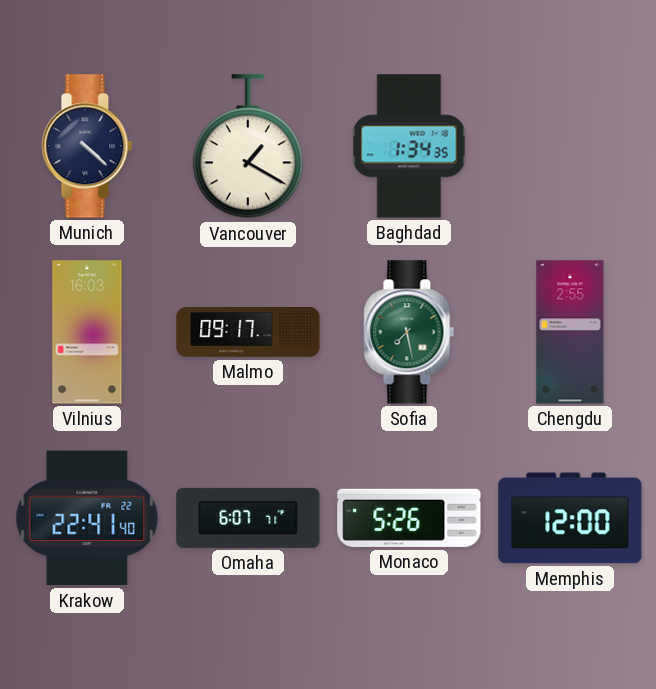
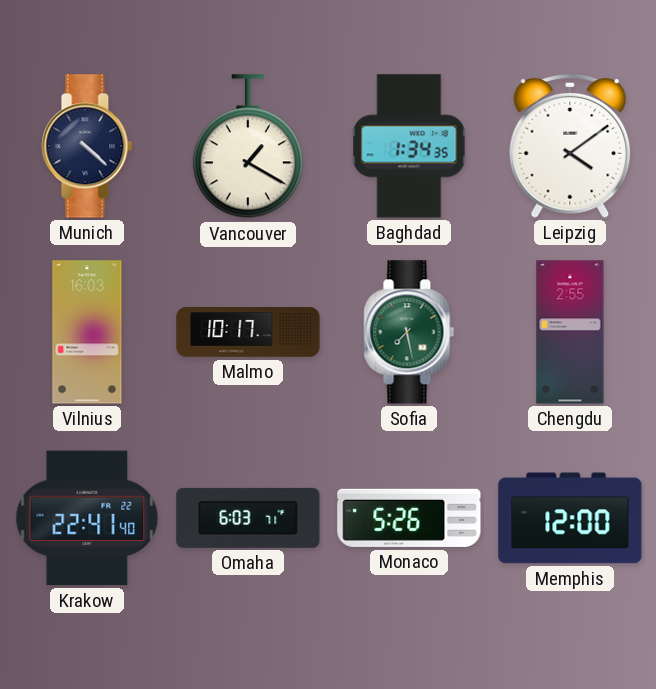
Leipzig: none -> 4:09 (570, 146)
Malmo: 09:17 -> 10:17 (248, 332)
Omaha: 6:07 -> 6:03 (248, 518)
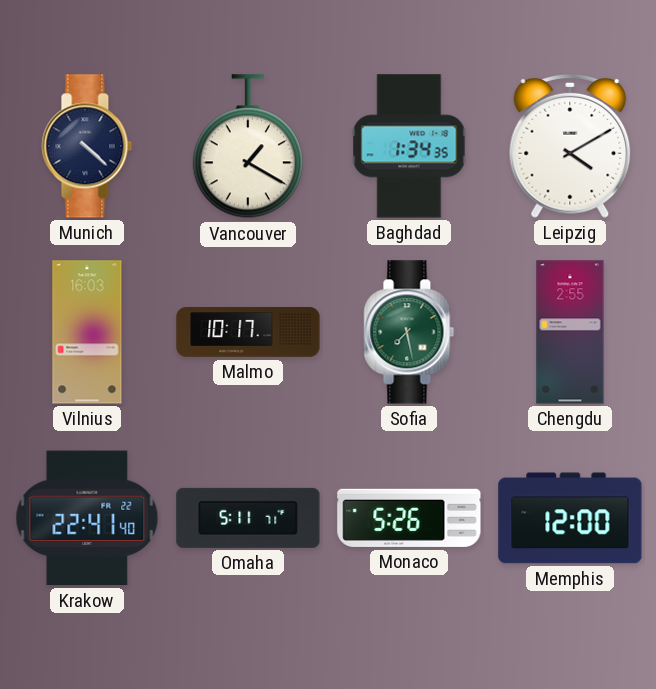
Leipzig: 4:09 -> 4:10 (570, 146)
Omaha: 6:03 -> 5:11 (248, 518)
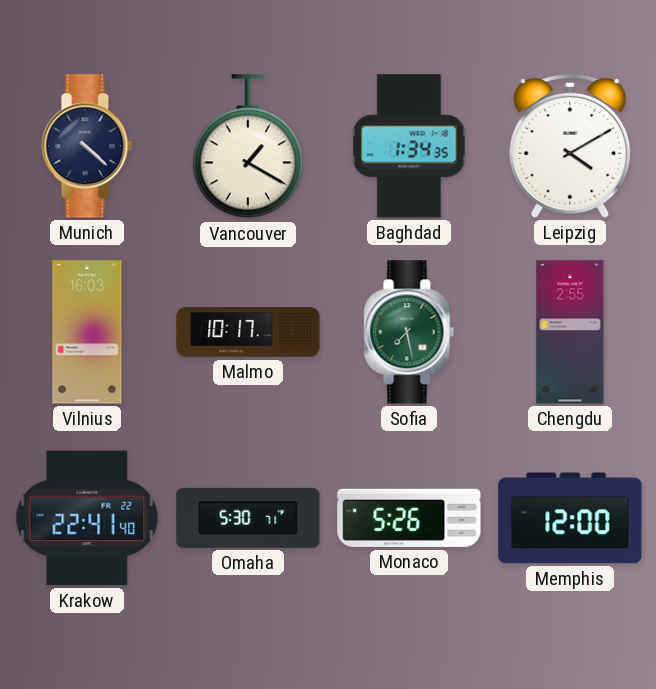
Omaha: 5:11 -> 5:30 (248, 518)
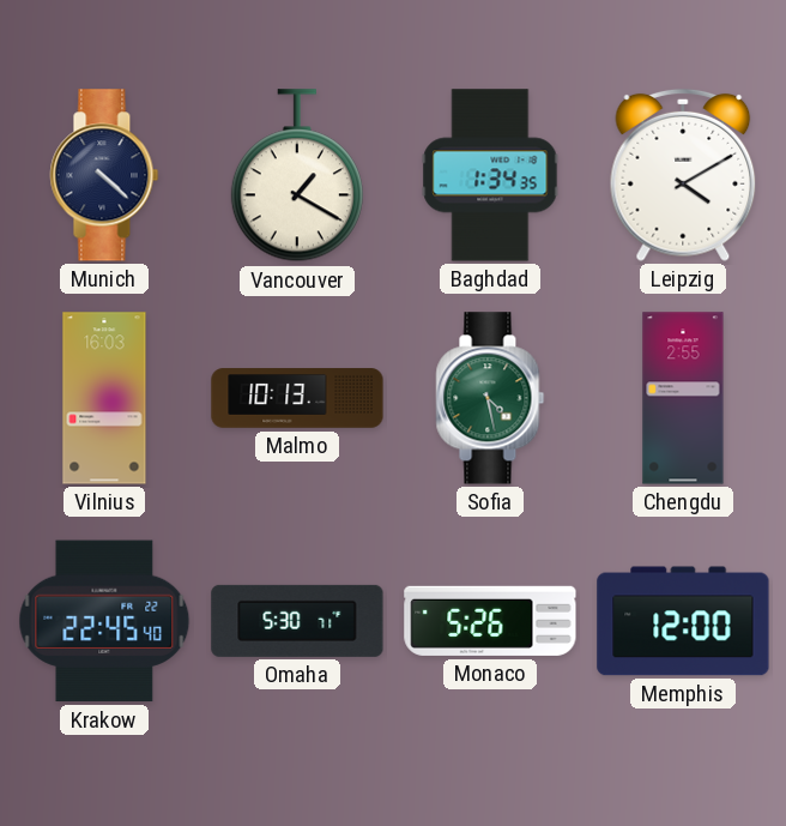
Malmo: 10:17 -> 10:13 (297, 398)
Sofia: 7:28 -> 4:28 (490, 398)
Krakow: 22:41 -> 22:45 (104, 621)
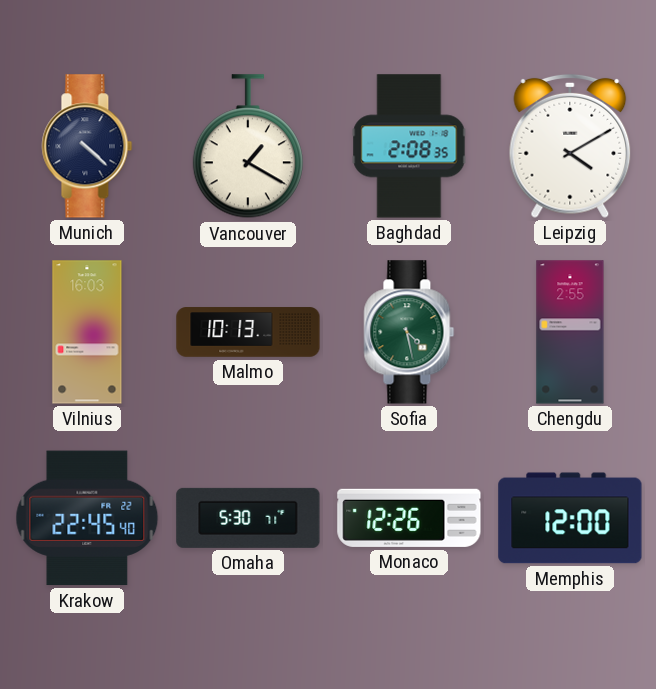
Baghdad: 1:34 -> 2:08 (409, 146)
Monaco: 5:26 -> 12:26 (409, 518)
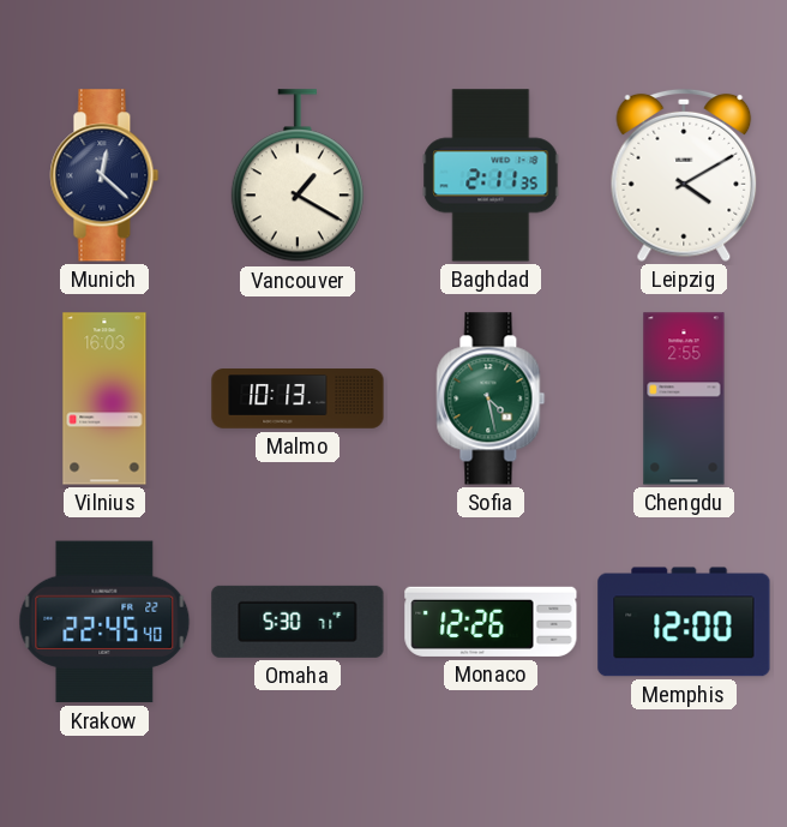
Munich: 4:22 -> 12:22 (104, 175)
Baghdad: 2:08 -> 2:11 (491, 175)
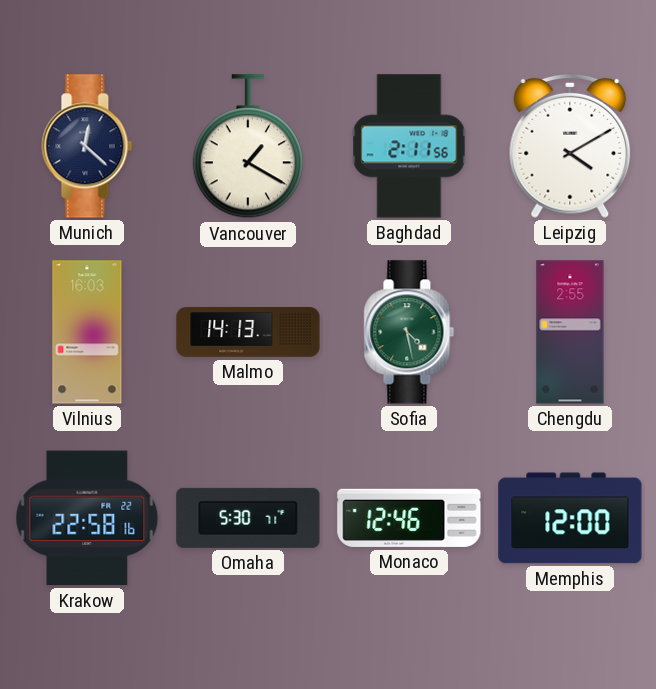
Baghdad: 2:11:35 -> 2:11:56 (409, 146)
Malmo: 10:13 -> 14:13 (248, 332)
Krakow: 22:45 -> 22:58 (87, 518)
Monaco: 12:26 -> 12:46 (409, 518)
